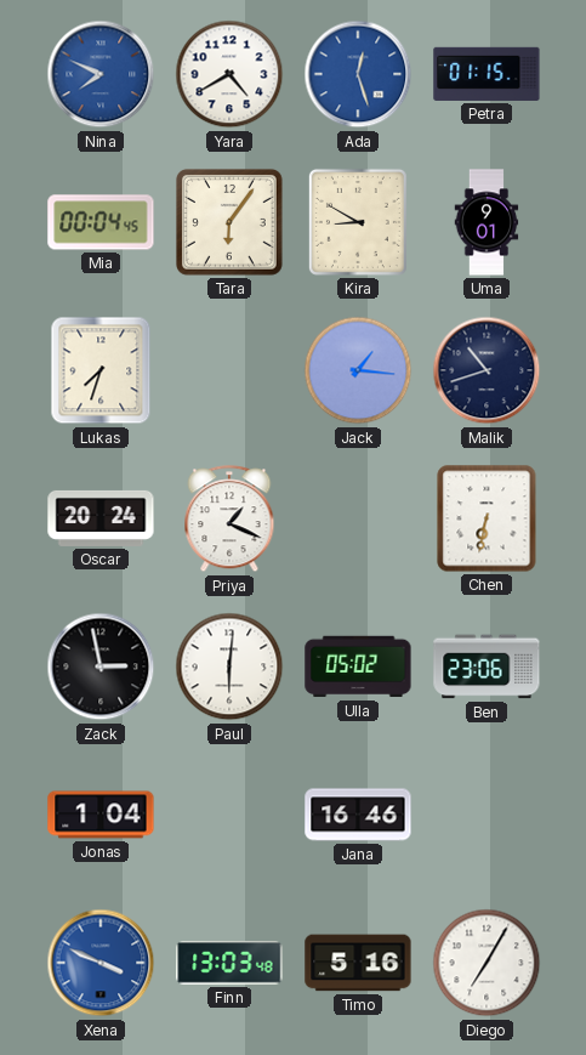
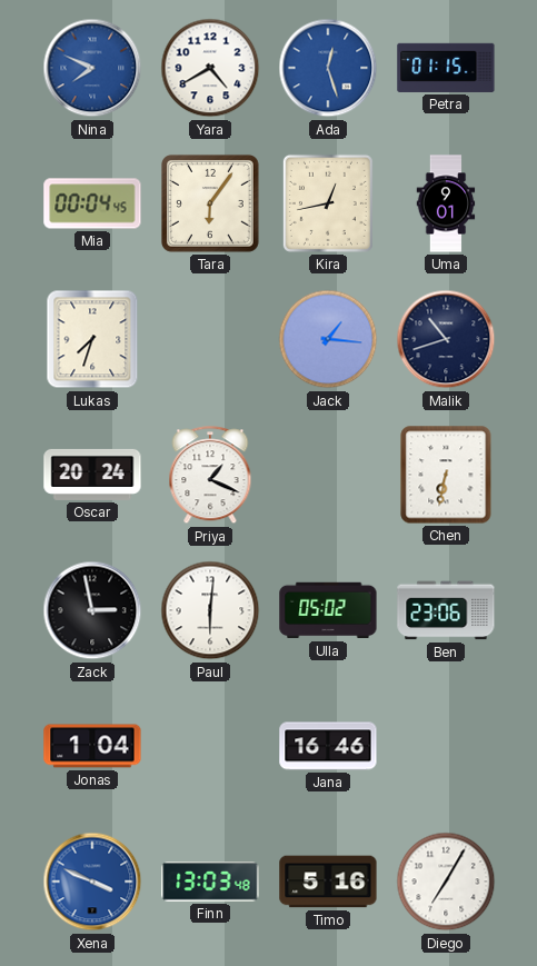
Kira: 8:50 -> 12:43 (328, 203)
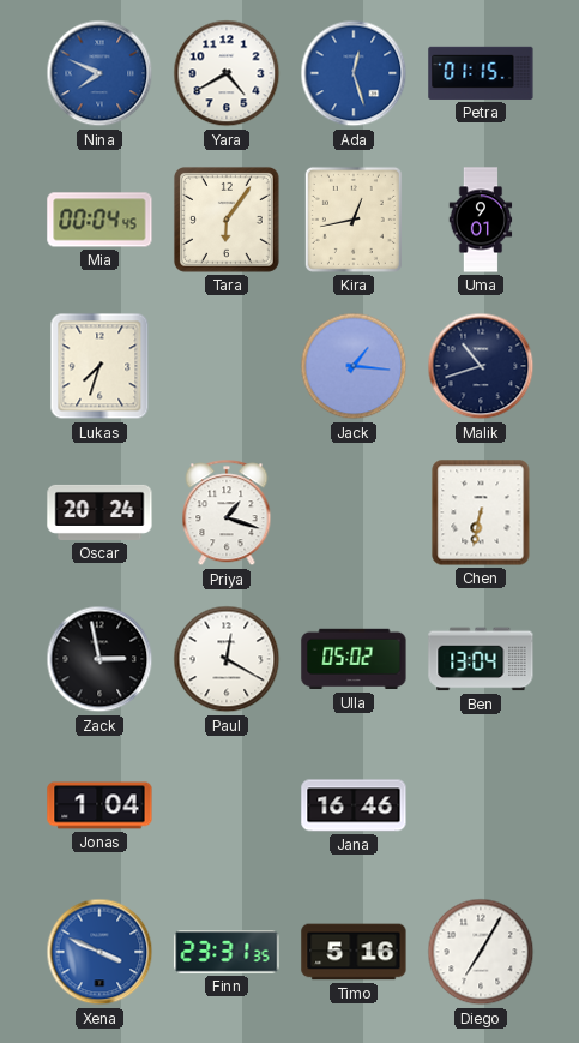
Priya: 1:19 -> 1:18 (227, 514)
Paul: 6:01 -> 12:20 (227, 659)
Ben: 23:06 -> 13:04 (481, 659)
Finn: 13:03 -> 23:31 (227, 952)
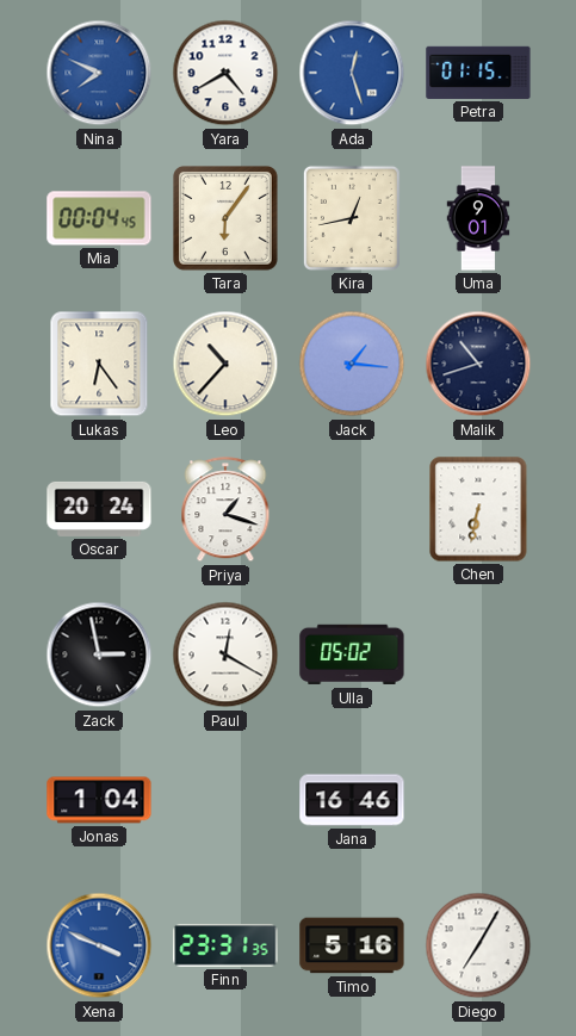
Lukas: 7:33 -> 6:24 (99, 364)
Leo: none -> 10:37 (225, 364)
Ben: 13:04 -> none (481, 659)
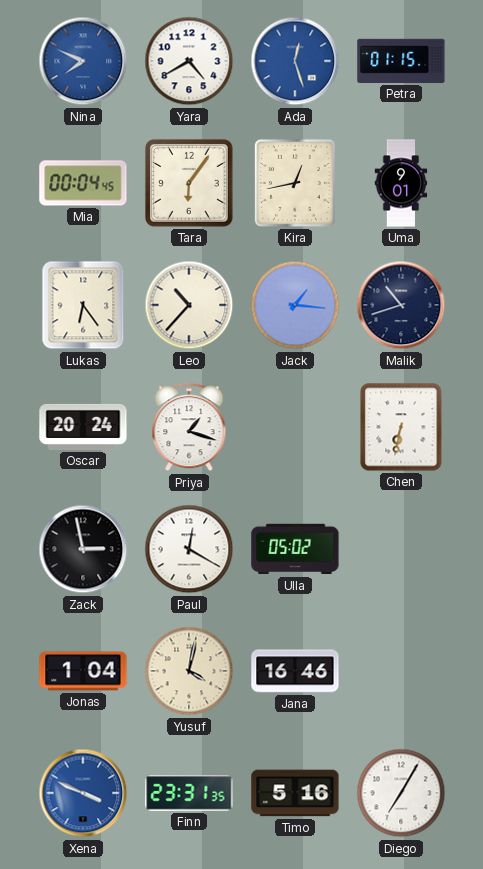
Yusuf: none -> 4:02 (189, 671)
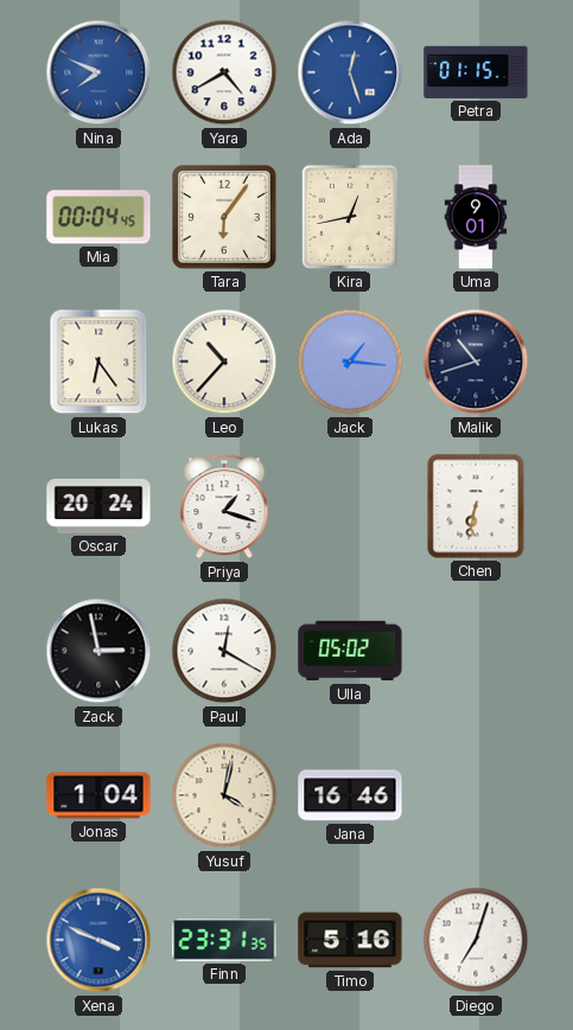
Diego: 7:05 -> 7:03 (476, 940)
